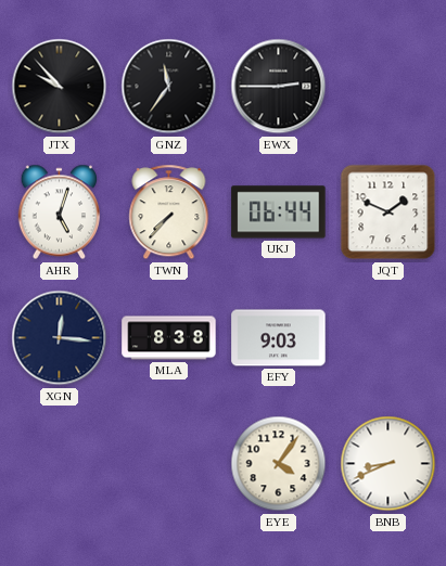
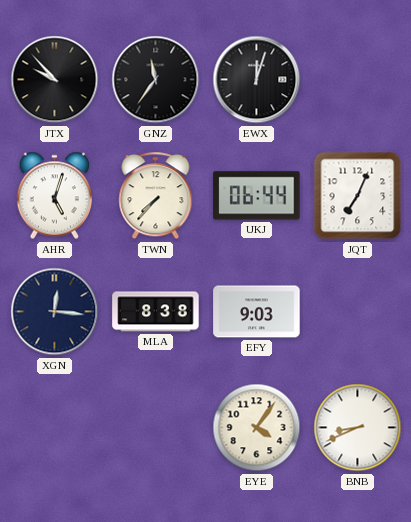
EWX: 2:45 -> 12:03 (257, 80)
JQT: 1:49 -> 7:04 (358, 196)
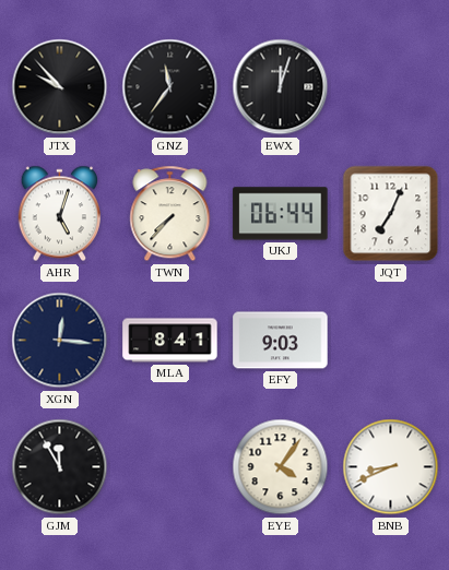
MLA: 8:38 -> 8:41 (170, 341)
GJM: none -> 11:55 (60, 467)
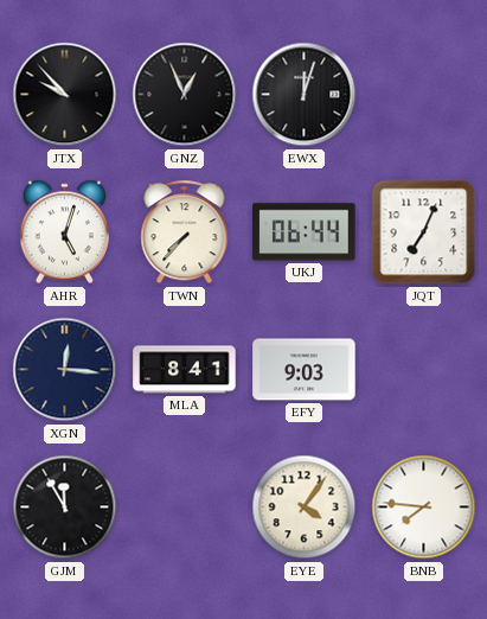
GNZ: 11:36 -> 12:56 (185, 95)
BNB: 8:41 -> 7:46 (424, 508)
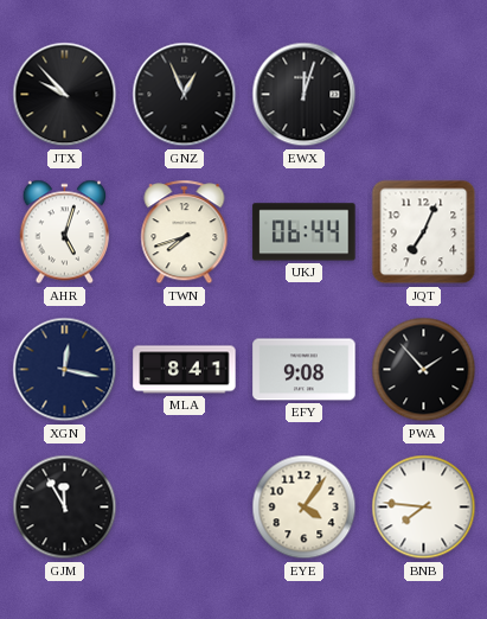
TWN: 7:37 -> 7:42 (185, 232)
XGN: 12:16 -> 12:17 (65, 370)
EFY: 9:03 -> 9:08 (305, 370)
PWA: none -> 1:53 (424, 370)
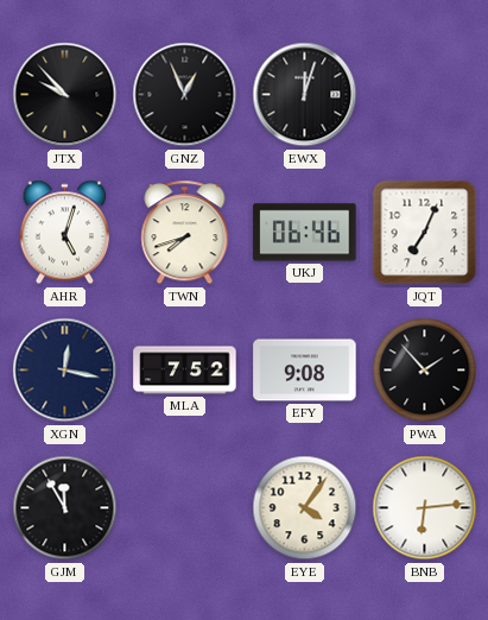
UKJ: 06:44 -> 06:46 (305, 233)
MLA: 8:41 -> 7:52 (185, 371)
BNB: 7:46 -> 6:14 (425, 508)
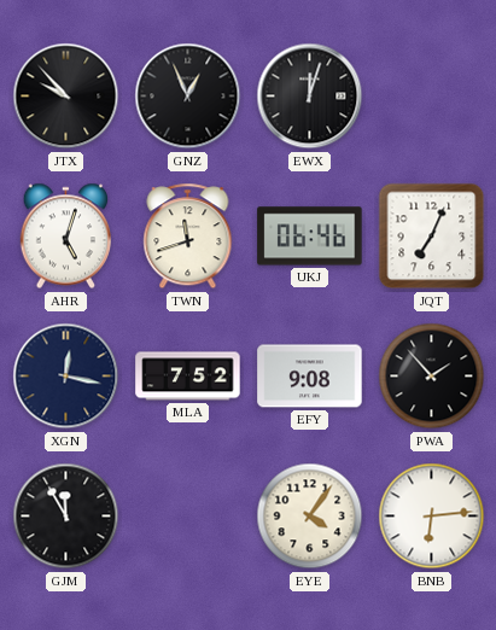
TWN: 7:42 -> 11:42 (188, 237)
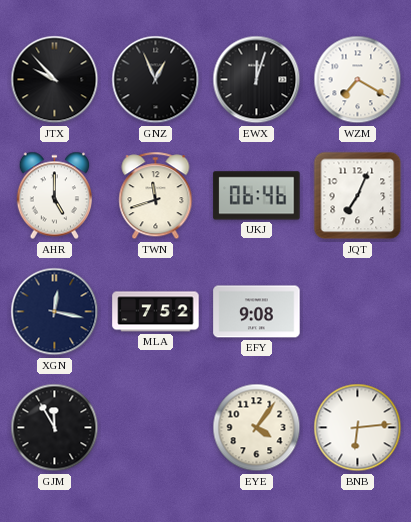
WZM: none -> 7:20 (358, 80)
AHR: 5:03 -> 5:00 (54, 196)
PWA: 1:53 -> none (432, 377)
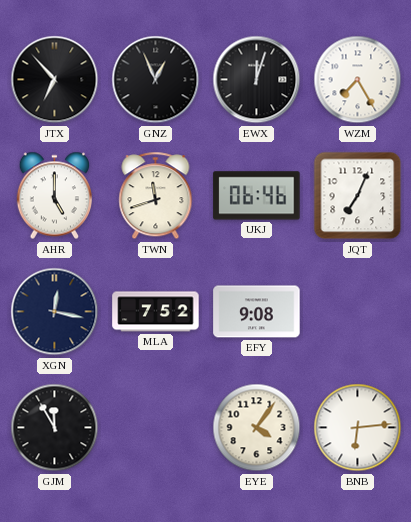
JTX: 9:53 -> 6:53 (55, 80)
WZM: 7:20 -> 7:25 (358, 80)
